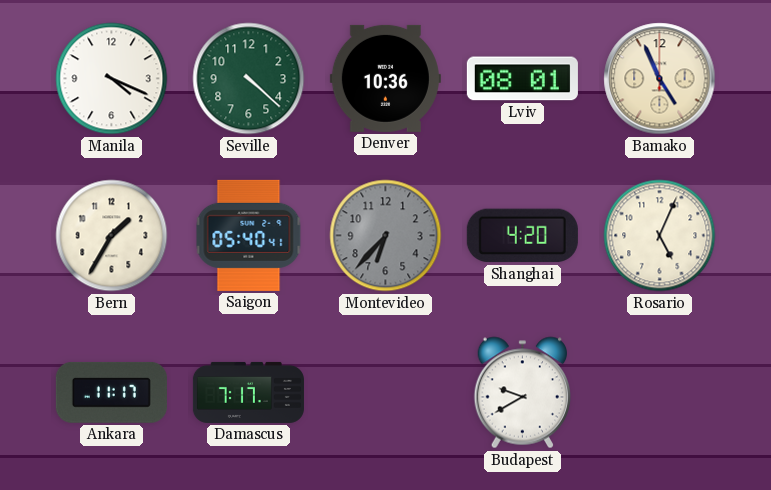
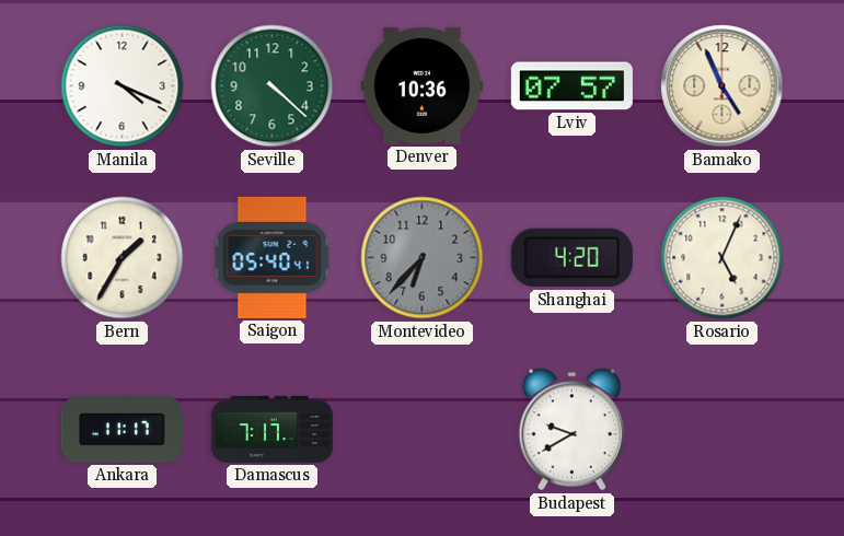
Lviv: 08:01 -> 07:57 (571, 86)
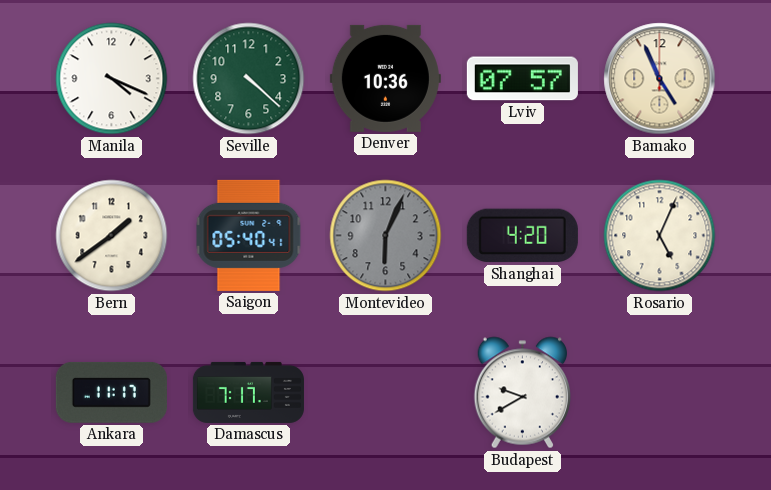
Bern: 1:35 -> 1:39 (112, 236)
Montevideo: 6:37 -> 6:04 (386, 236)
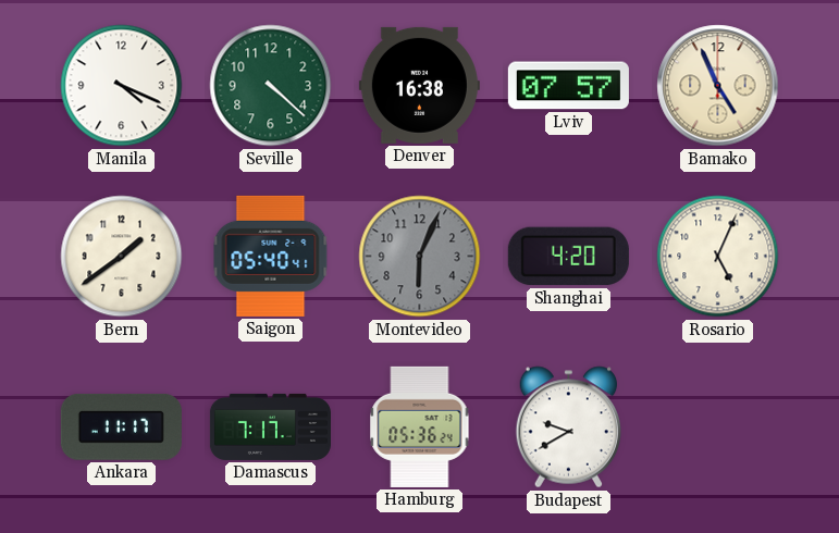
Denver: 10:36 -> 16:38 (419, 85)
Hamburg: none -> 05:36 (420, 426)
